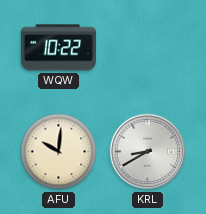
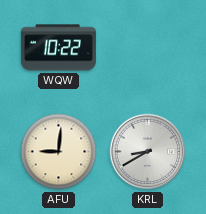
AFU: 10:01 -> 9:01 (59, 152)
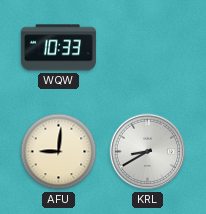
WQW: 10:22 -> 10:33 (58, 48)
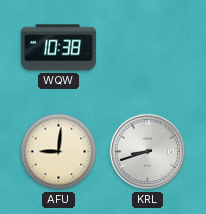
WQW: 10:33 -> 10:38 (58, 48)
KRL: 8:40 -> 8:42 (148, 152)
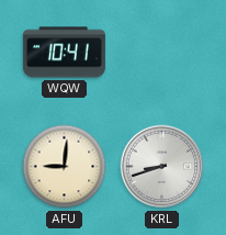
WQW: 10:38 -> 10:41 (64, 53)
